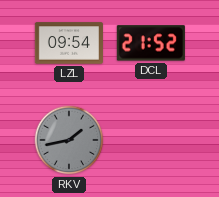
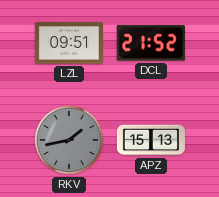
LZL: 09:54 -> 09:51 (69, 43)
APZ: none -> 15:13 (151, 140)
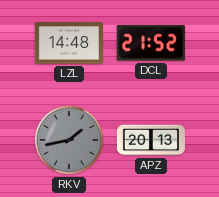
LZL: 09:51 -> 14:48 (69, 43)
APZ: 15:13 -> 20:13 (151, 140)
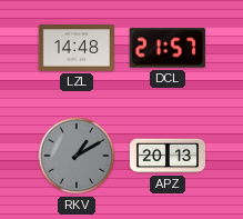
DCL: 21:52 -> 21:57 (168, 48)
RKV: 1:43 -> 1:10 (77, 156)
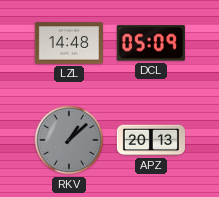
DCL: 21:57 -> 05:09 (151, 43)
RKV: 1:10 -> 1:08 (69, 140)
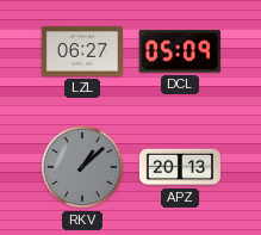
LZL: 14:48 -> 06:27 (82, 51)
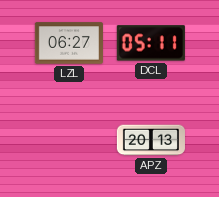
DCL: 05:09 -> 05:11 (151, 43)
RKV: 1:08 -> none (82, 167)
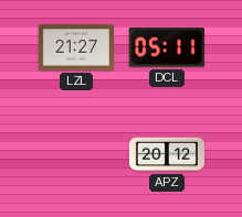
LZL: 06:27 -> 21:27 (76, 47)
APZ: 20:13 -> 20:12 (167, 154)
